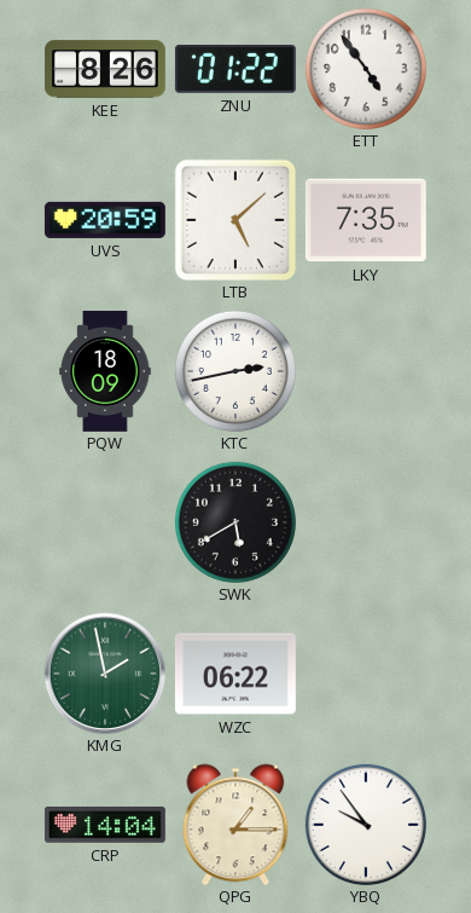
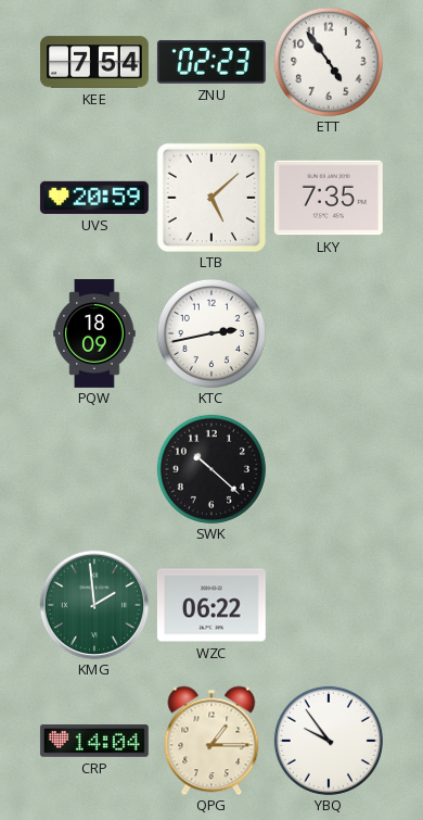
KEE: 8:26 -> 7:54 (95, 62)
ZNU: 01:22 -> 02:23 (211, 63)
SWK: 5:40 -> 10:22 (211, 469)
KMG: 1:58 -> 1:59 (94, 605)
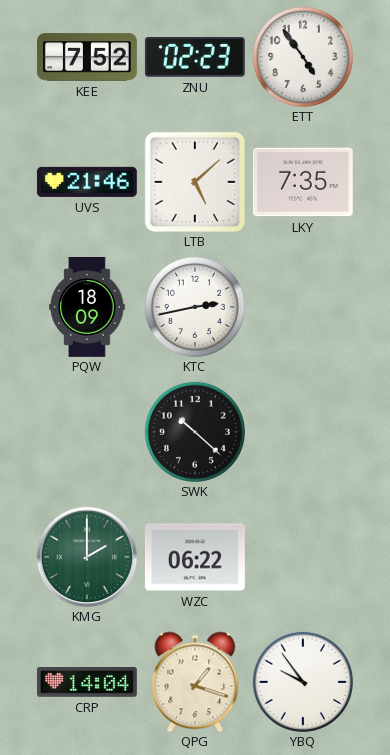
KEE: 7:54 -> 7:52 (88, 57)
UVS: 20:59 -> 21:46 (87, 182)
KMG: 1:59 -> 2:00 (87, 557)
QPG: 1:15 -> 1:18 (195, 682)
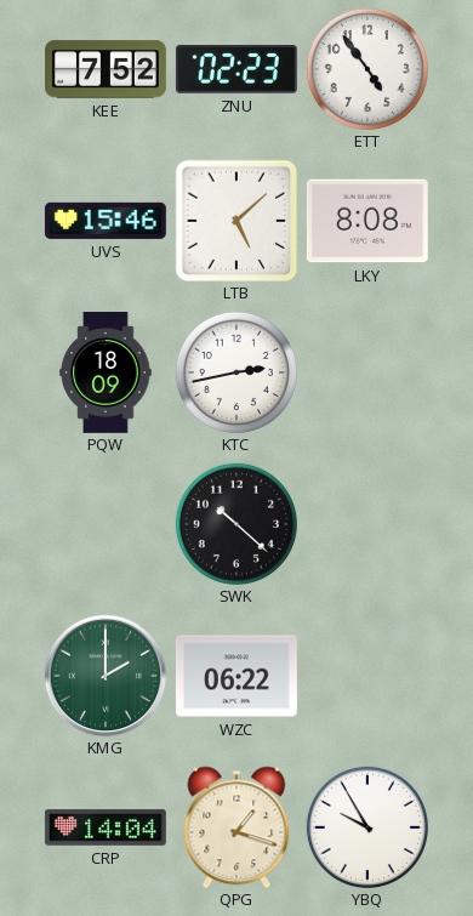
UVS: 21:46 -> 15:46 (106, 221)
LKY: 7:35 -> 8:08 (367, 221)
YBQ: 9:54 -> 9:55 (367, 827)
